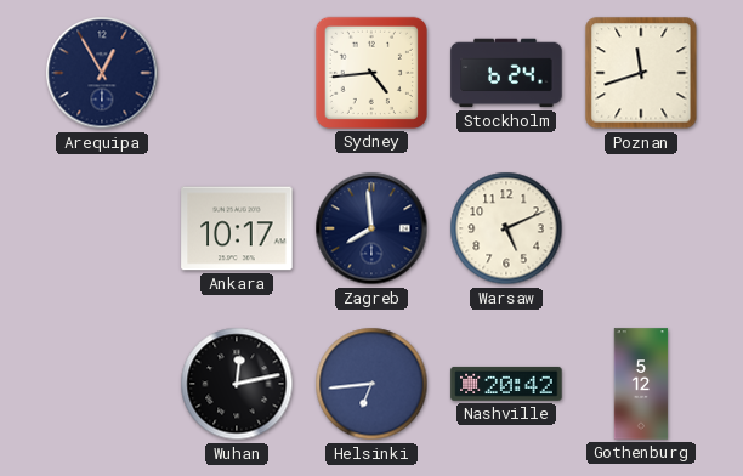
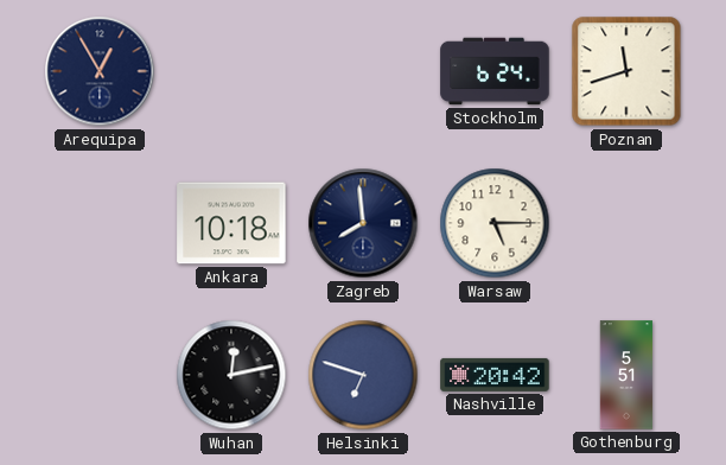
Sydney: 4:44 -> none (371, 73)
Ankara: 10:17 -> 10:18 (231, 223)
Warsaw: 5:11 -> 5:15 (495, 223)
Helsinki: 6:44 -> 6:48 (363, 375)
Gothenburg: 5:12 -> 5:51 (626, 375)
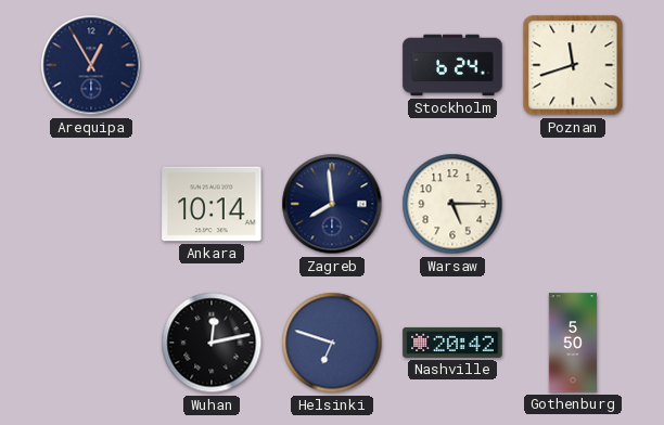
Ankara: 10:18 -> 10:14 (212, 204)
Gothenburg: 5:51 -> 5:50 (573, 343)
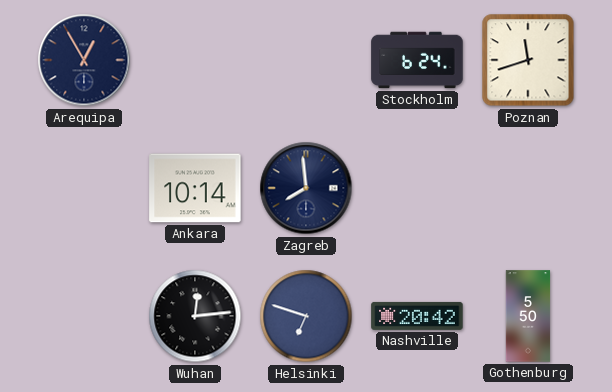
Warsaw: 5:15 -> none (452, 204)
Wuhan: 12:13 -> 12:14 (195, 316)
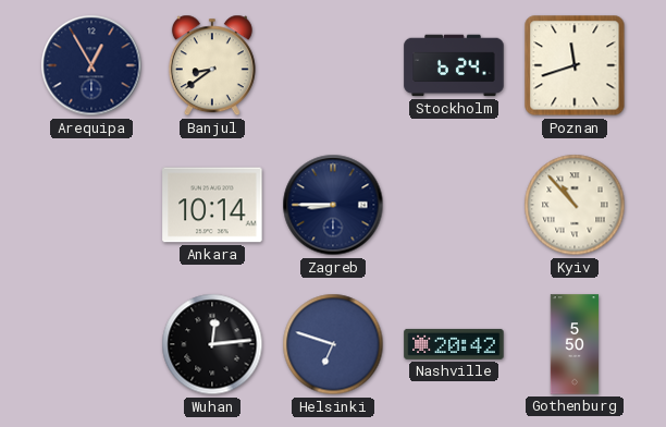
Banjul: none -> 8:39 (212, 65)
Zagreb: 7:59 -> 8:45 (333, 205)
Kyiv: none -> 10:53 (575, 205)
